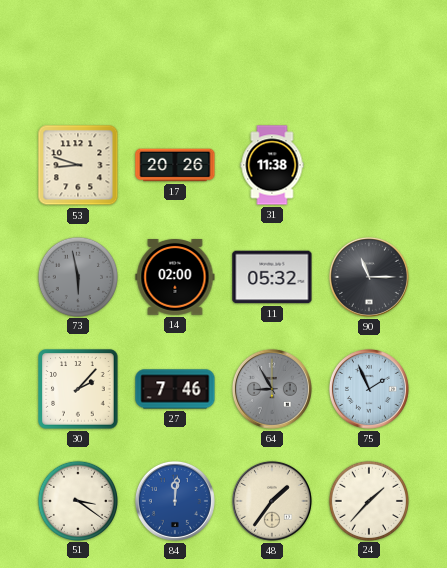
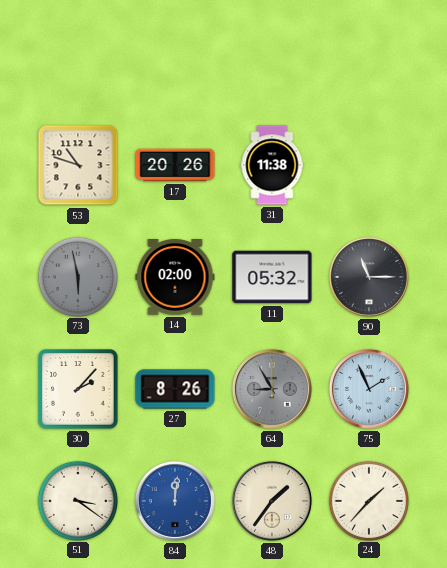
53: 8:48 -> 10:48 (78, 165)
27: 7:46 -> 8:26 (175, 389)
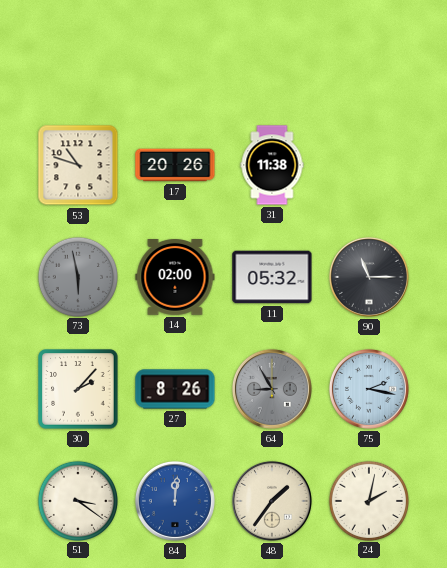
75: 1:56 -> 2:17 (369, 389)
24: 1:37 -> 2:02 (368, 500)
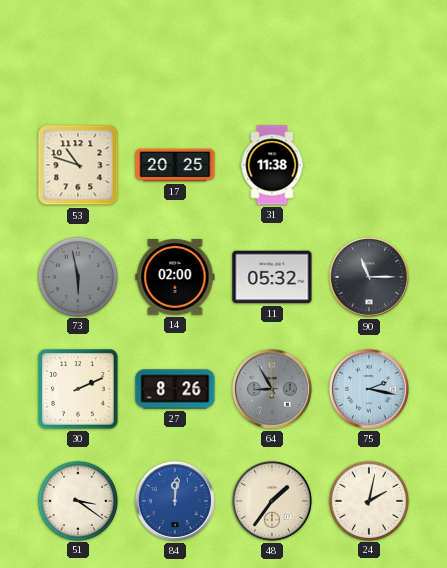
17: 20:26 -> 20:25 (175, 165)
30: 2:07 -> 2:11 (78, 389)
